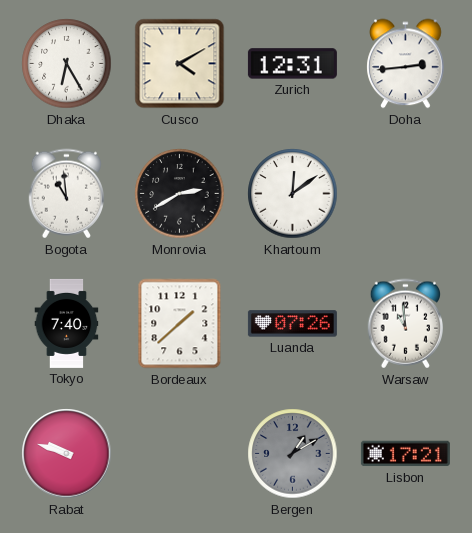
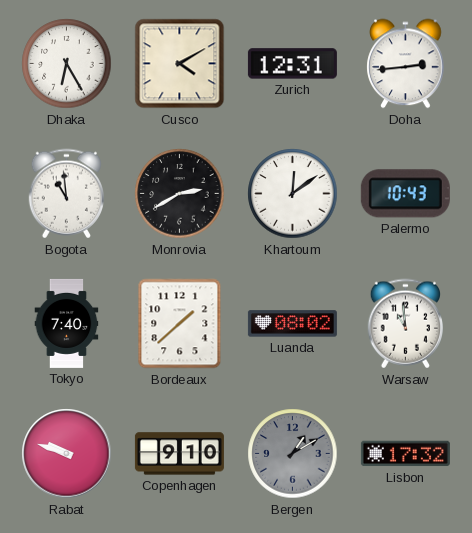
Palermo: none -> 10:43 (405, 194)
Luanda: 07:26 -> 08:02 (292, 324)
Copenhagen: none -> 9:10 (179, 454)
Lisbon: 17:21 -> 17:32 (405, 454)
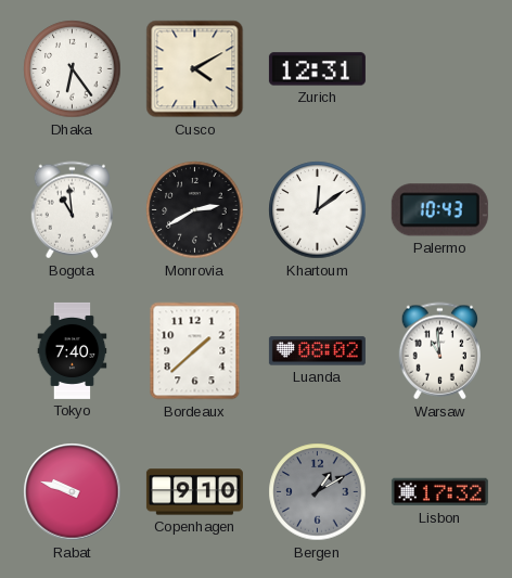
Dhaka: 6:25 -> 6:24 (73, 69)
Doha: 2:44 -> none (406, 64)
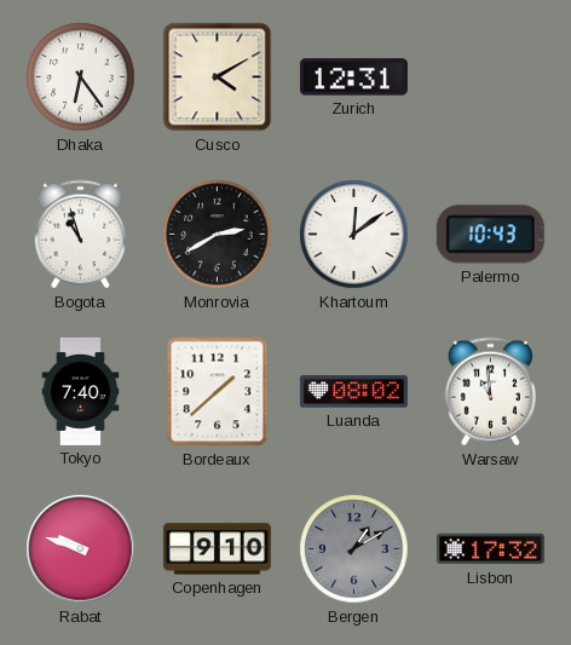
Bogota: 10:59 -> 10:57 (80, 235)
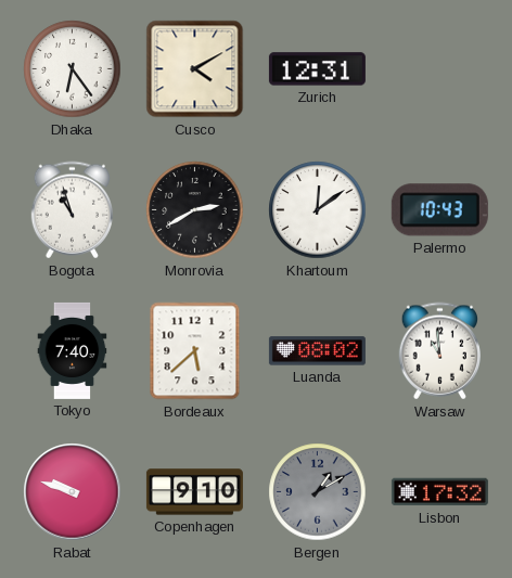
Bordeaux: 1:38 -> 5:38 (195, 351)
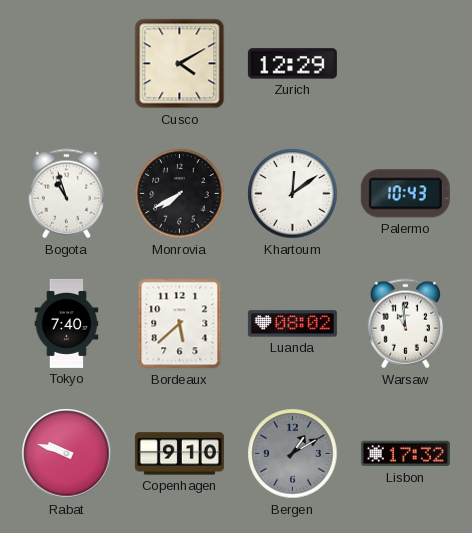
Dhaka: 6:24 -> none (73, 69)
Zurich: 12:31 -> 12:29 (292, 64)
Monrovia: 2:40 -> 7:40 (180, 194)
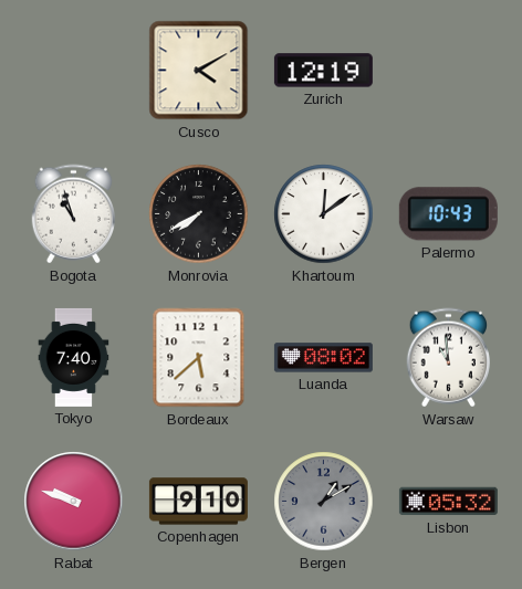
Zurich: 12:29 -> 12:19 (323, 71)
Lisbon: 17:32 -> 05:32 (448, 502)
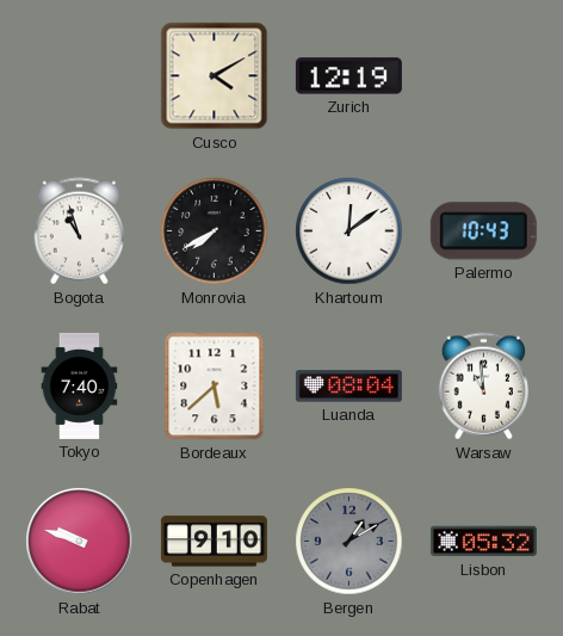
Luanda: 08:02 -> 08:04 (348, 387)
